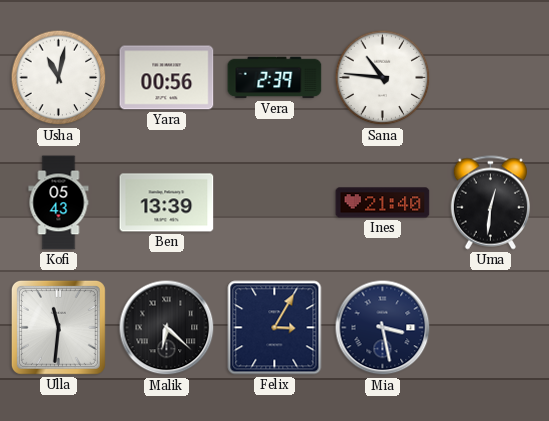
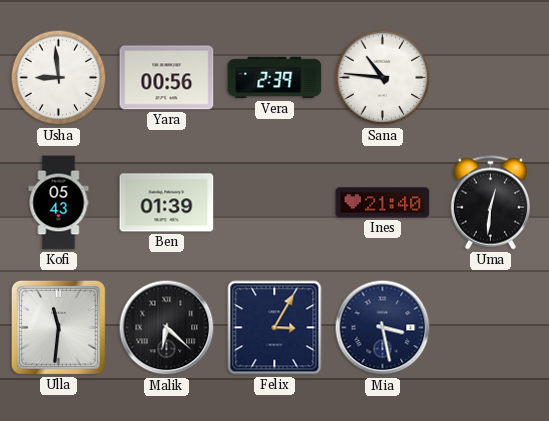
Usha: 11:02 -> 8:59 (59, 78)
Ben: 13:39 -> 01:39 (167, 203)
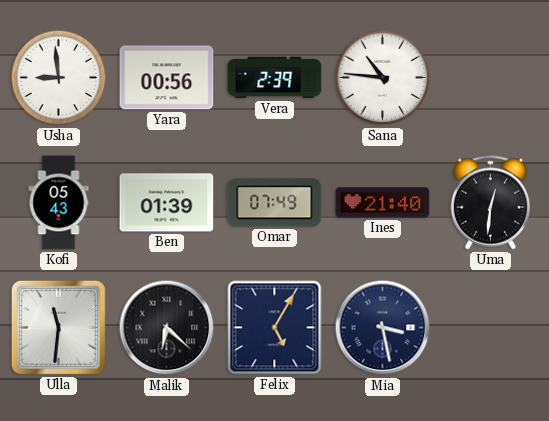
Omar: none -> 07:49 (275, 203)
Felix: 3:05 -> 5:05 (275, 328)
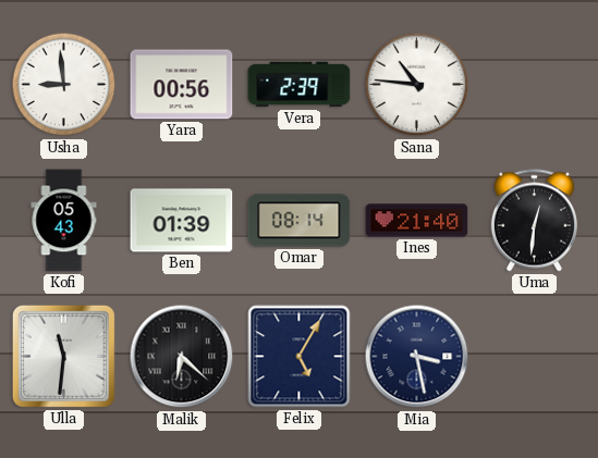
Omar: 07:49 -> 08:14 (300, 221)
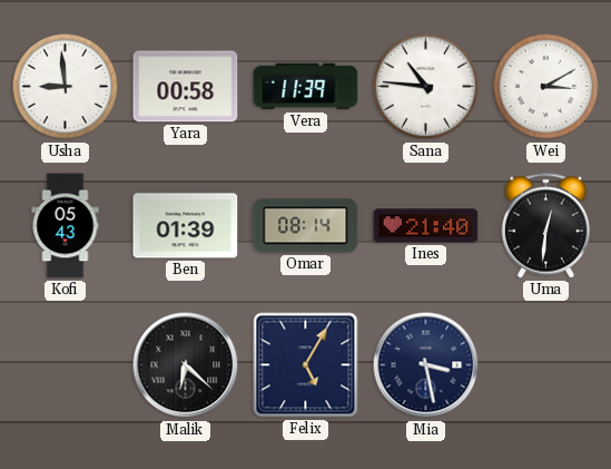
Yara: 00:56 -> 00:58 (186, 87)
Vera: 2:39 -> 11:39 (306, 87)
Wei: none -> 3:10 (546, 87)
Ulla: 11:31 -> none (63, 356)
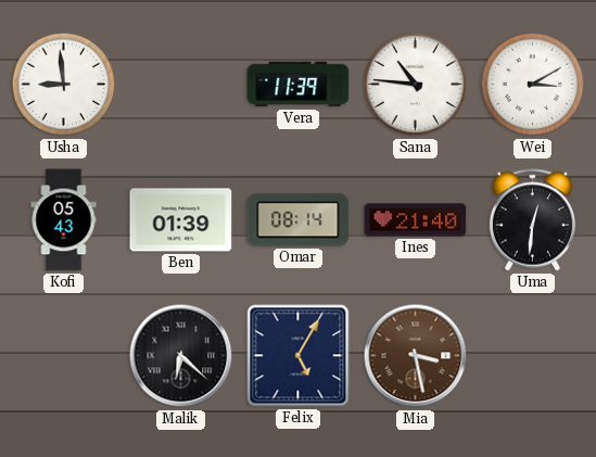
Yara: 00:58 -> none (186, 87)
Mia dial: navy -> brown (416, 356)
